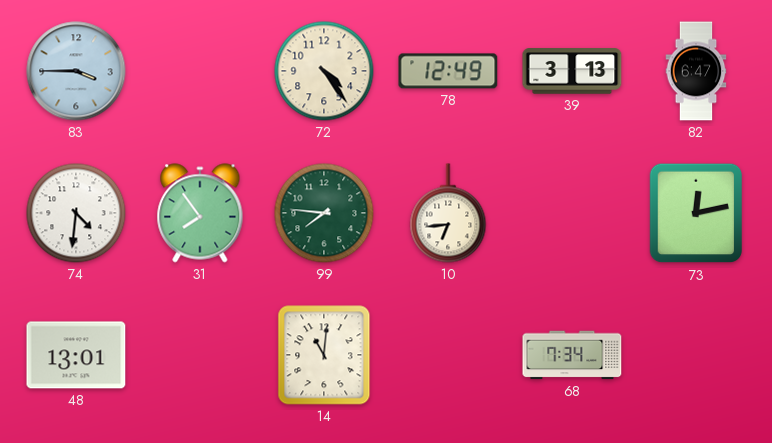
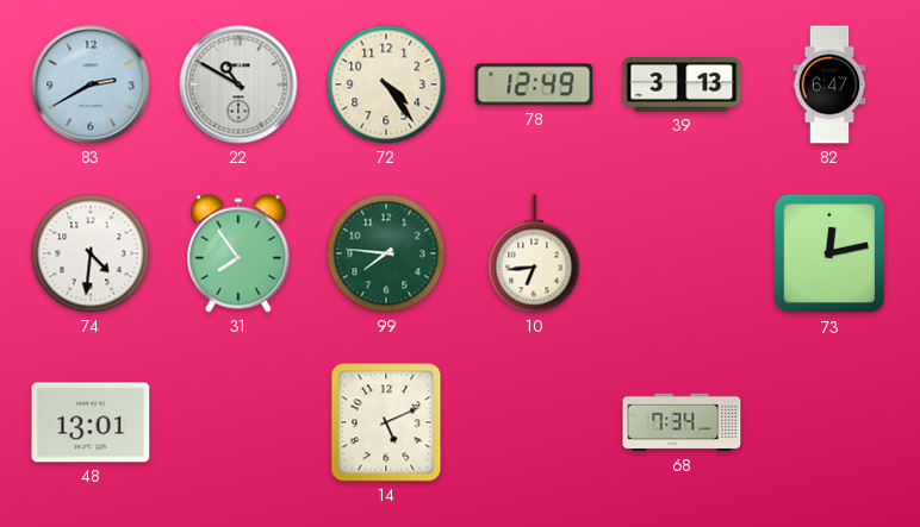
83: 3:45 -> 2:40 (91, 84)
22: none -> 10:50 (238, 84)
14: 11:01 -> 5:11 (386, 422)
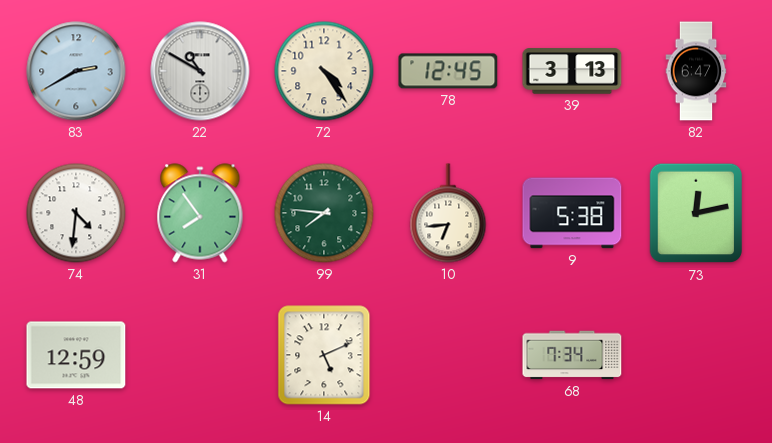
78: 12:49 -> 12:45 (448, 71)
9: none -> 5:38 (572, 213)
48: 13:01 -> 12:59 (76, 355)
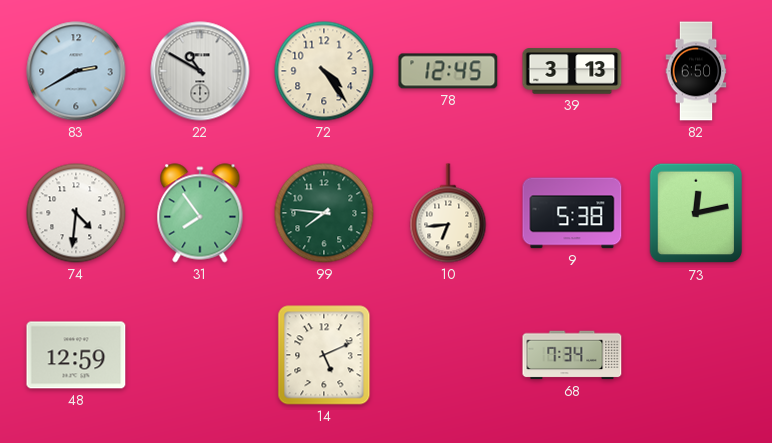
82: 6:47 -> 6:50 (696, 71)
